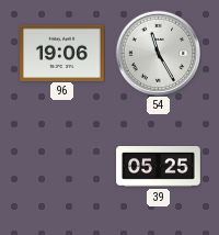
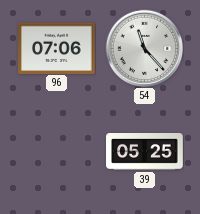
96: 19:06 -> 07:06 (57, 48)
54: 11:25 -> 11:23 (144, 48)
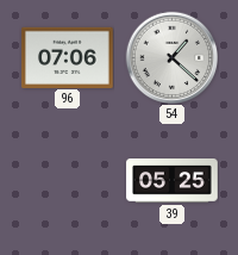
54: 11:23 -> 1:22 (171, 57)
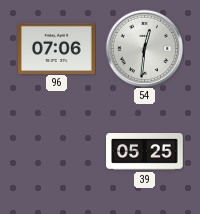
54: 1:22 -> 12:31 (144, 48)
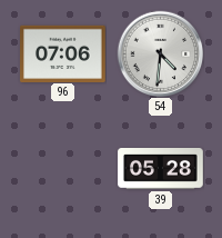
54: 12:31 -> 4:31 (160, 53)
39: 05:25 -> 05:28 (161, 169)
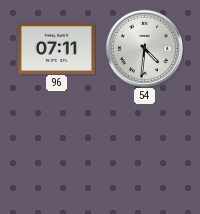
96: 07:06 -> 07:11 (57, 48)
39: 05:28 -> none (161, 169)
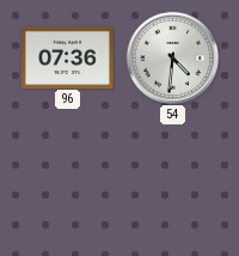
96: 07:11 -> 07:36 (68, 57)
